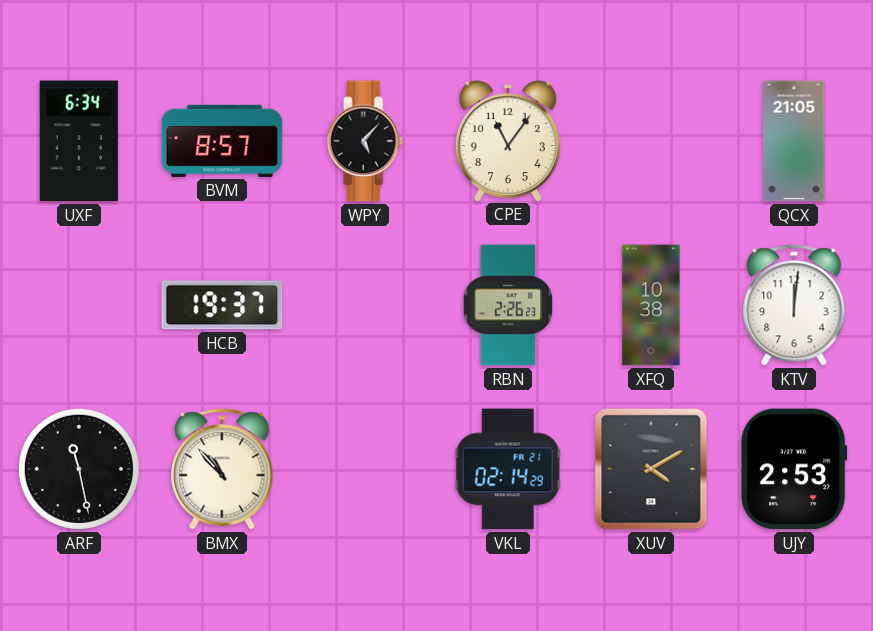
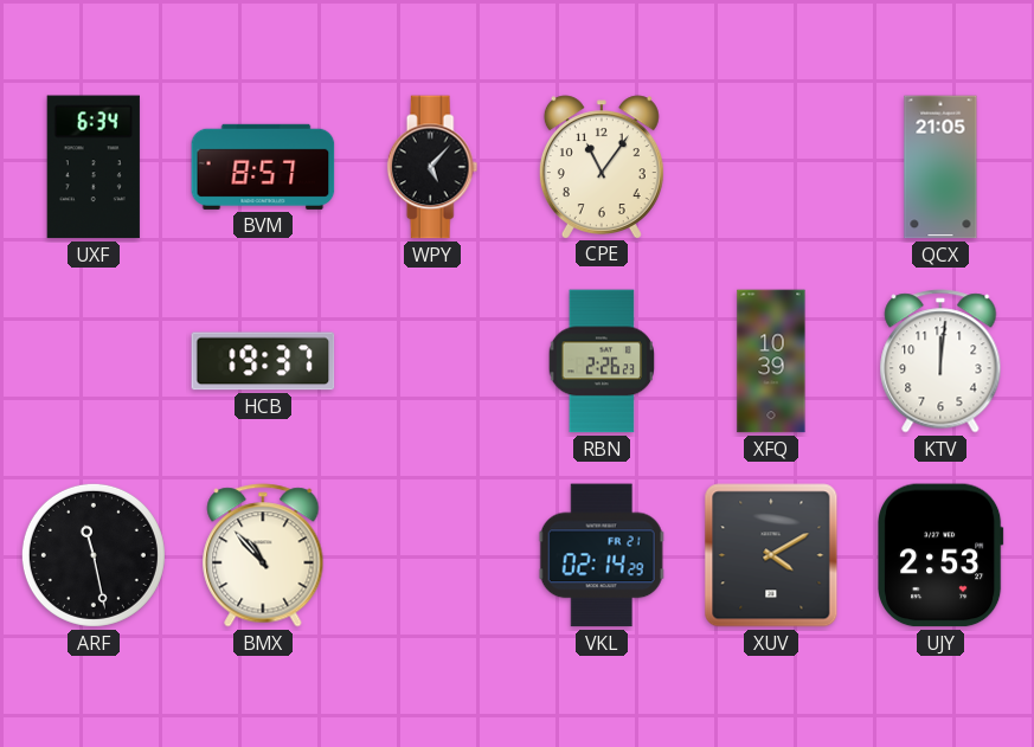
XFQ: 10:38 -> 10:39 (771, 361)
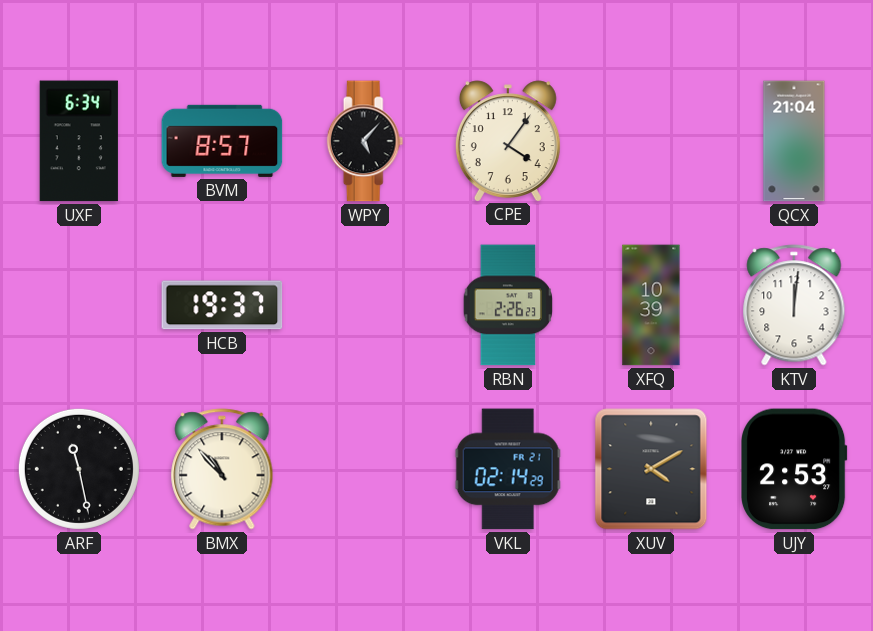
CPE: 11:06 -> 4:06 (508, 141)
QCX: 21:05 -> 21:04 (794, 141)
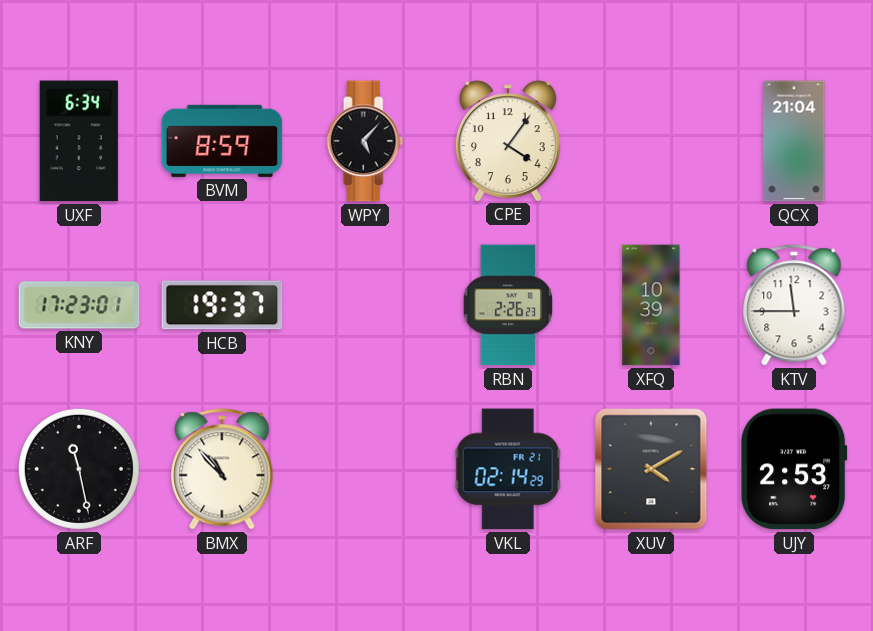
BVM: 8:57 -> 8:59 (222, 141)
KNY: none -> 17:23 (79, 305)
KTV: 12:01 -> 11:45 (794, 305)
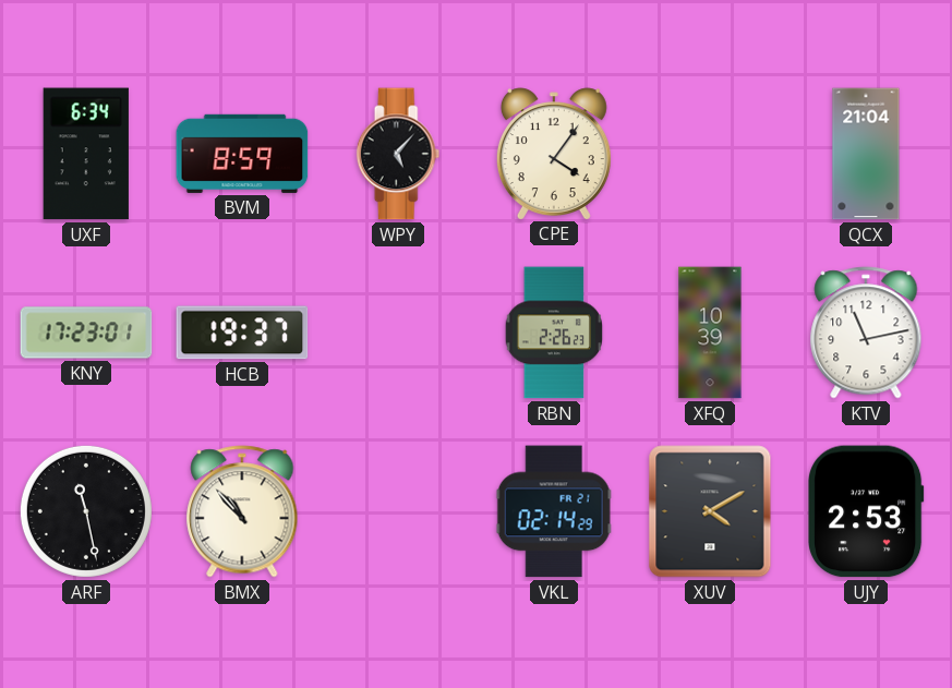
KTV: 11:45 -> 11:13 (866, 333)
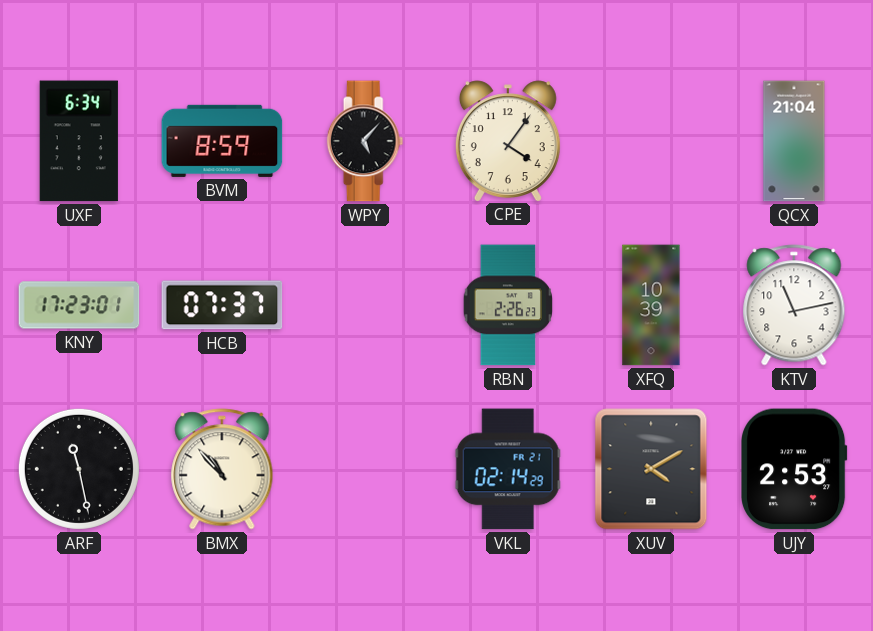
HCB: 19:37 -> 07:37 (222, 305)
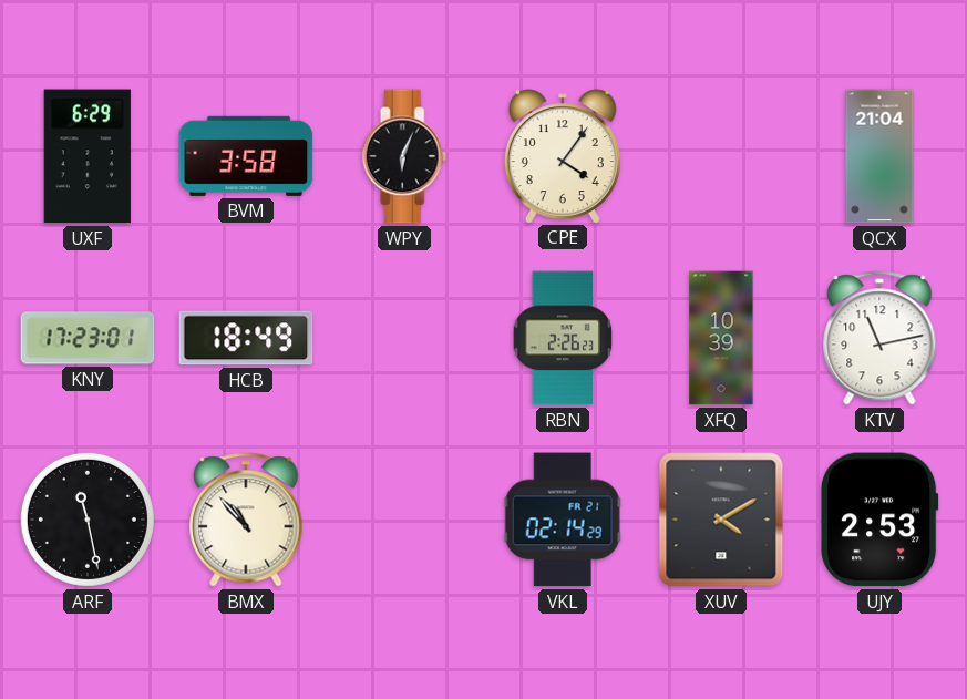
UXF: 6:34 -> 6:29 (88, 156)
BVM: 8:59 -> 3:58 (246, 156)
WPY: 5:07 -> 6:04 (404, 156)
HCB: 07:37 -> 18:49 (246, 338)
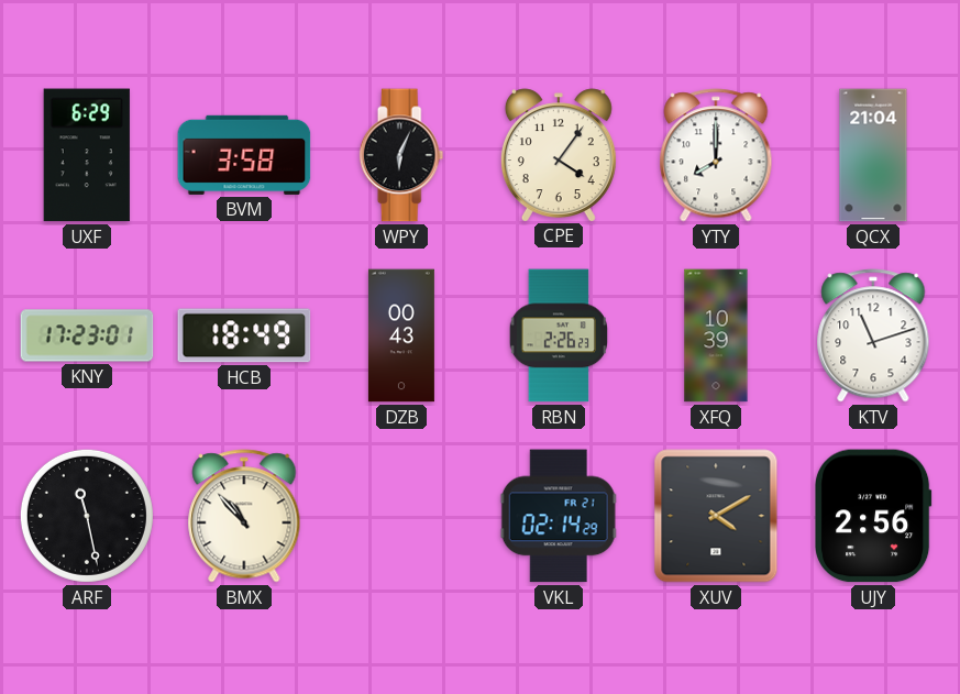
YTY: none -> 8:00 (716, 155)
DZB: none -> 00:43 (401, 335)
KTV: 11:13 -> 11:12 (873, 335)
UJY: 2:53 -> 2:56 (874, 516)
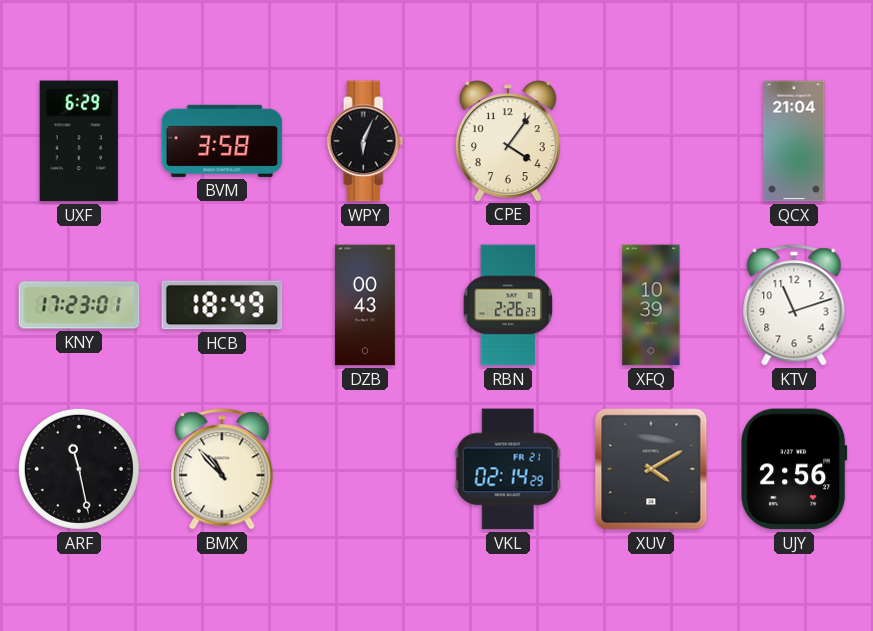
YTY: 8:00 -> none (716, 155)
